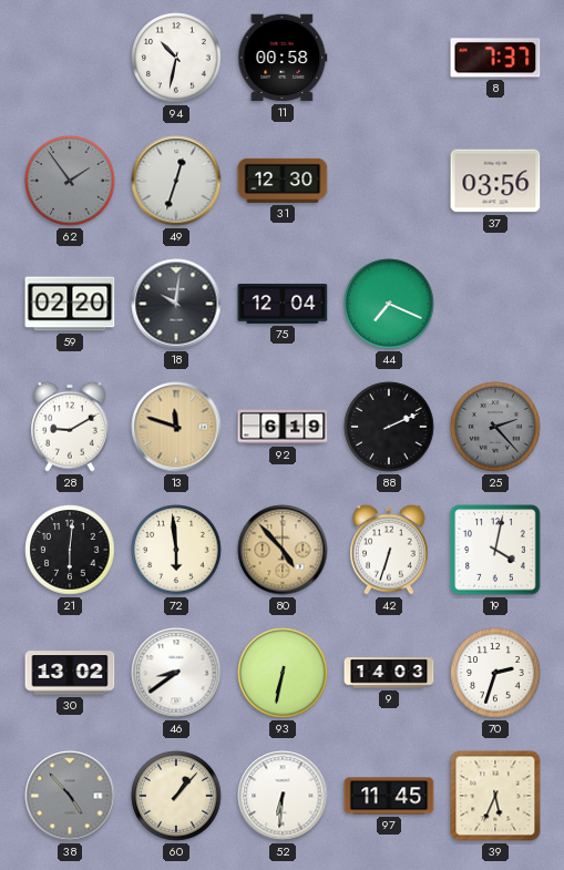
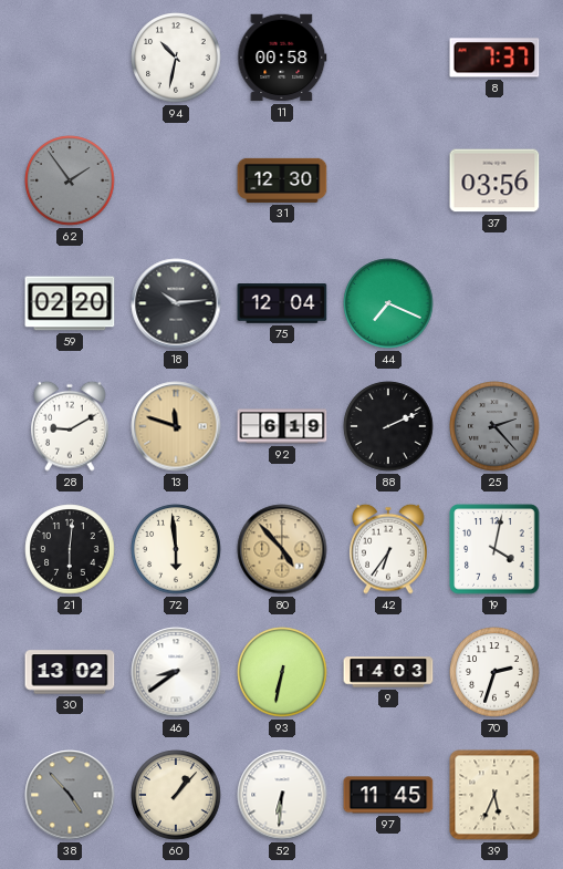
49: 12:33 -> none (176, 181)
18: 10:01 -> 10:14 (176, 303)
42: 6:33 -> 6:36 (388, 549)
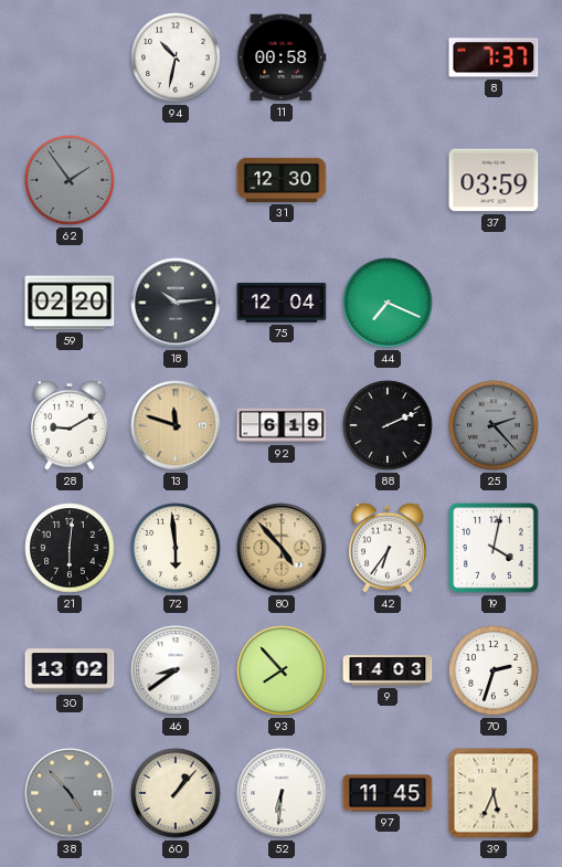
37: 03:56 -> 03:59 (494, 180)
93: 6:32 -> 7:53 (282, 670)
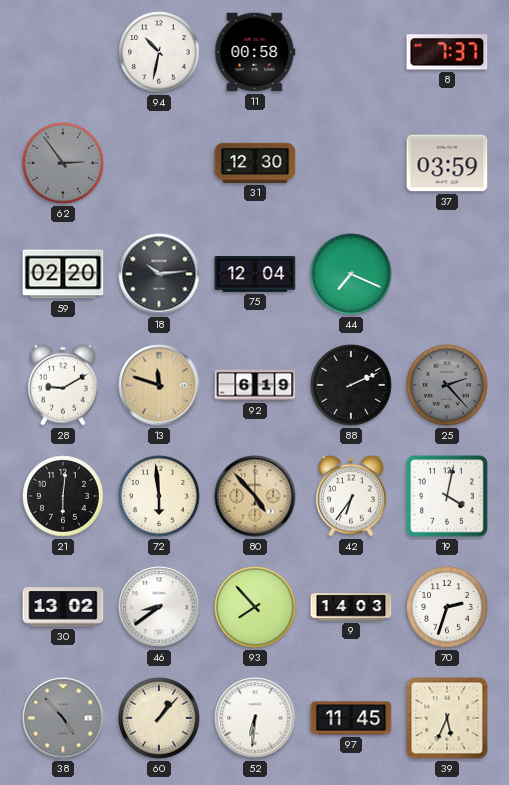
62: 1:54 -> 2:54 (63, 163)
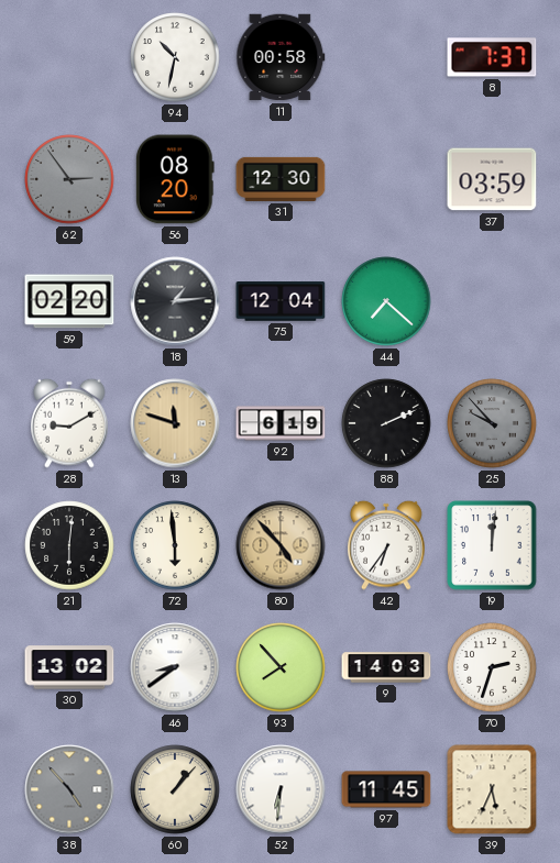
56: none -> 08:20 (175, 179)
18: 10:14 -> 1:14 (175, 301)
44: 7:19 -> 7:22 (386, 301)
25: 2:23 -> 9:53 (492, 423)
19: 4:02 -> 12:01 (492, 545)
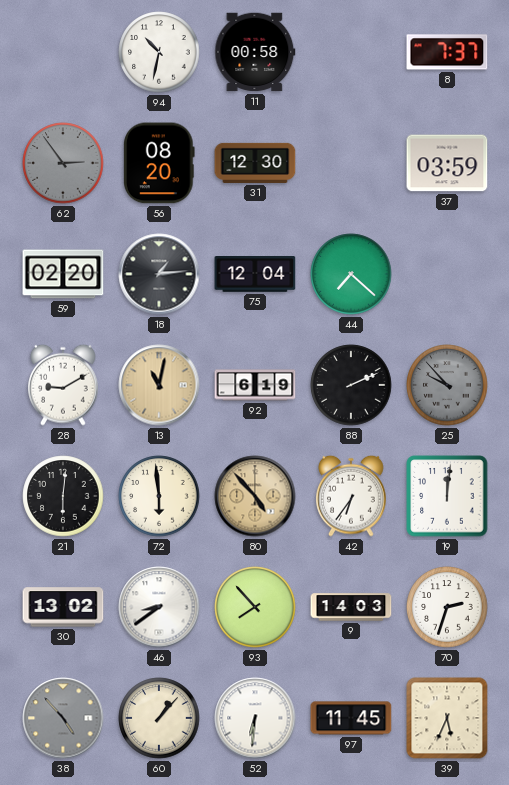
13: 11:48 -> 11:02 (159, 385)
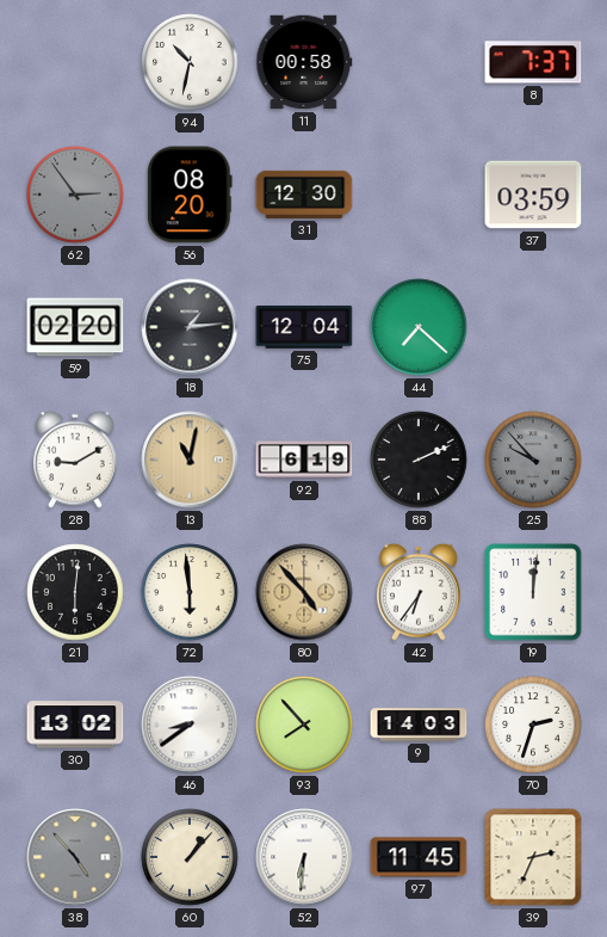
39: 5:34 -> 2:34 (533, 857)
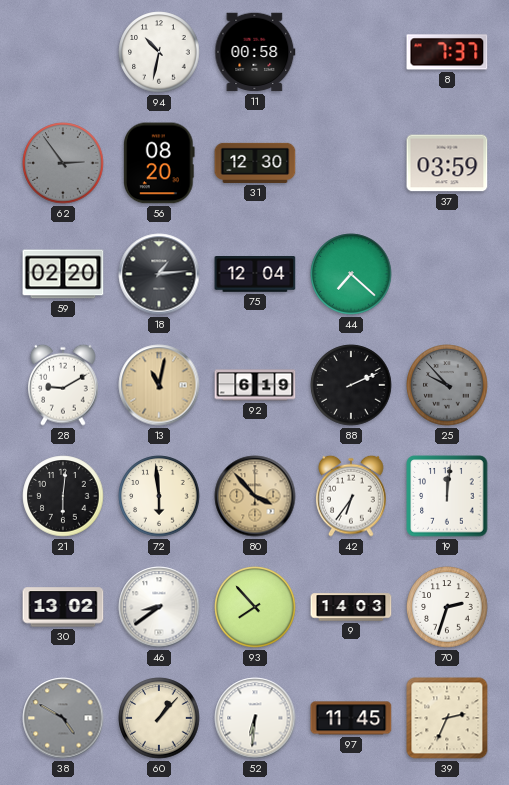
80: 4:53 -> 3:53 (255, 496)
38: 4:53 -> 4:50 (63, 718)
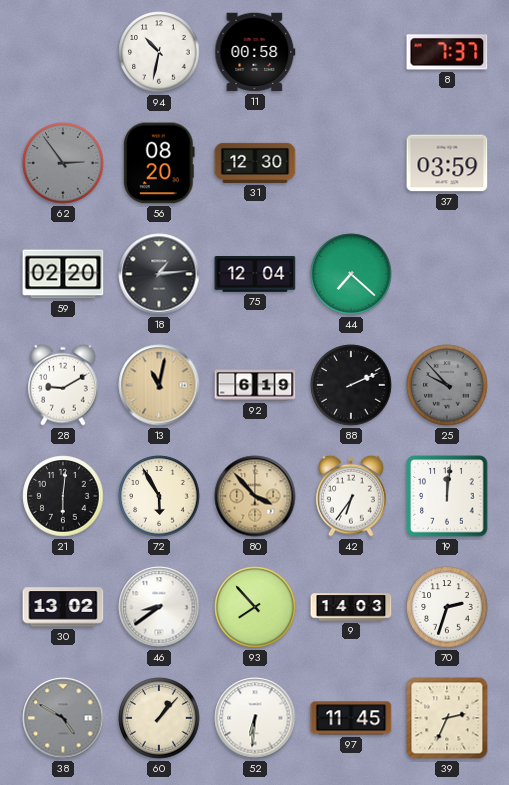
72: 5:59 -> 5:55 (159, 496)
